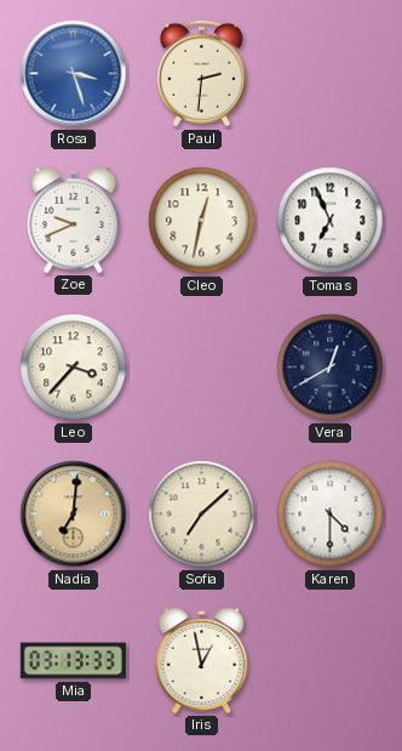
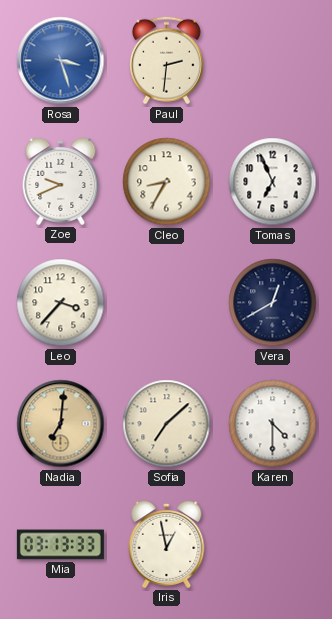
Cleo: 12:32 -> 8:35 (167, 182)
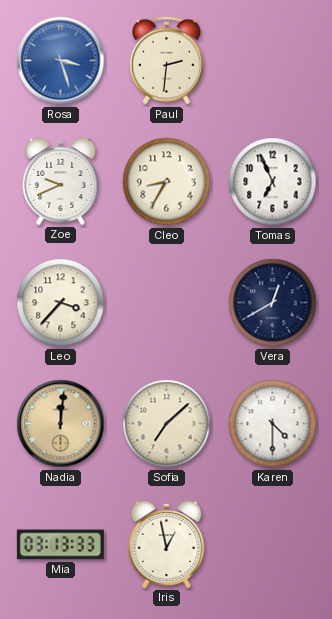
Nadia: 7:01 -> 12:01 (61, 424)
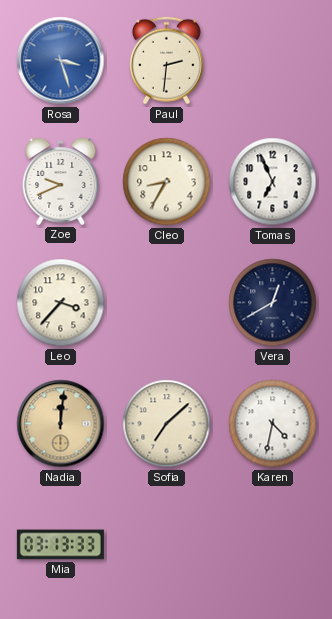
Karen: 4:30 -> 4:32 (273, 424)
Iris: 12:58 -> none (167, 544)
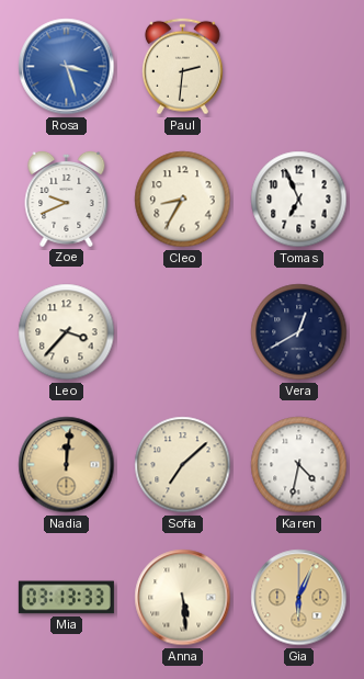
Anna: none -> 5:29 (183, 598)
Gia: none -> 6:04 (299, 598)
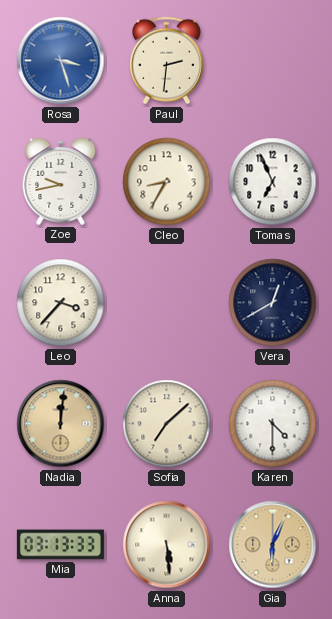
Zoe: 9:41 -> 9:43 (61, 181)
Karen: 4:32 -> 4:30 (273, 424)
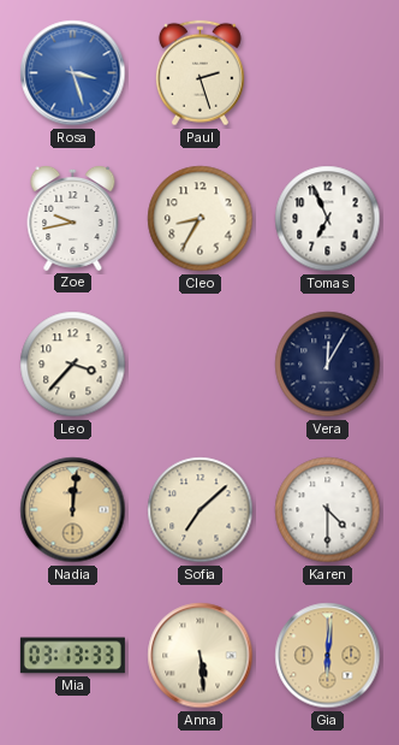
Paul: 2:31 -> 2:27 (199, 73)
Vera: 12:40 -> 12:05 (328, 365)
Gia: 6:04 -> 6:01 (328, 656)
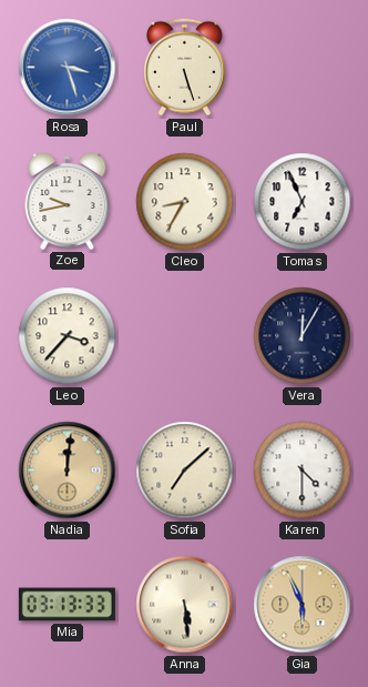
Paul: 2:27 -> 5:27 (184, 68)
Gia: 6:01 -> 5:56 (303, 605)
